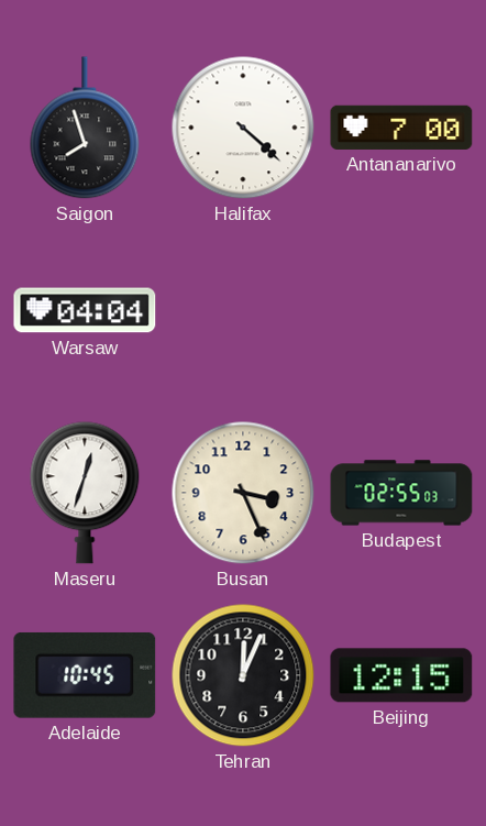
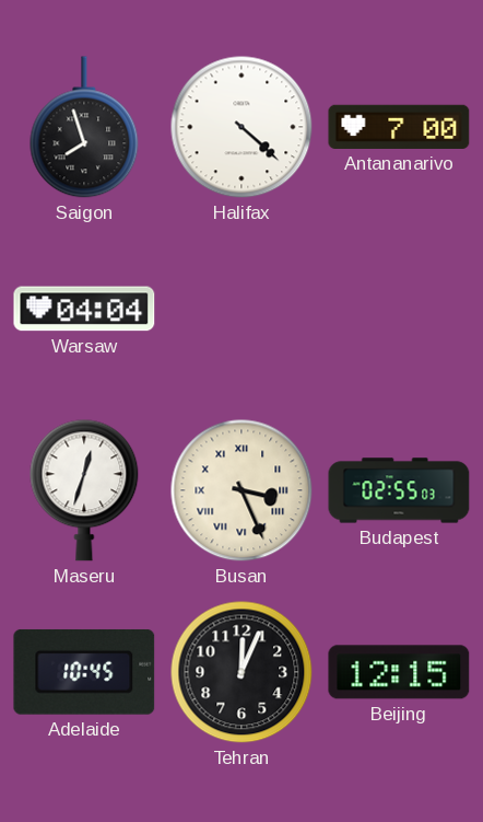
Busan numerals: Arabic -> Roman (241, 490)
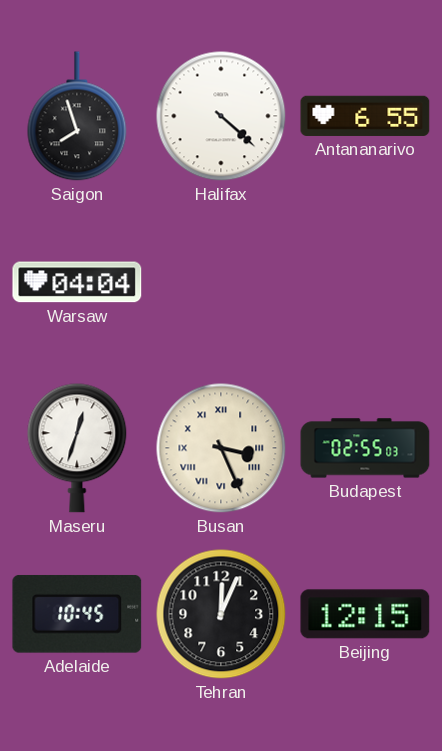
Antananarivo: 7:00 -> 6:55 (365, 116)
